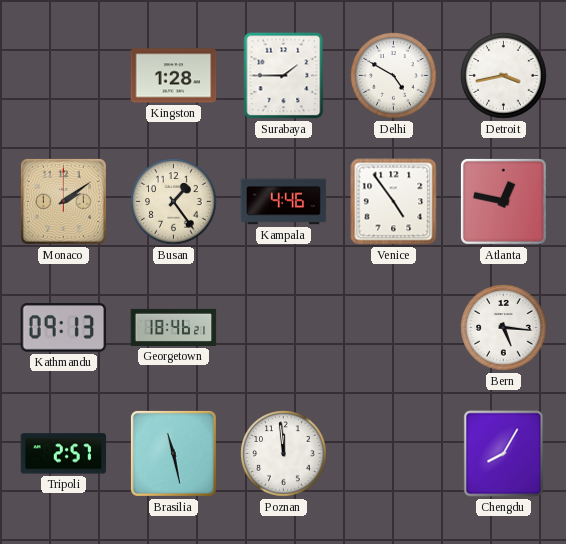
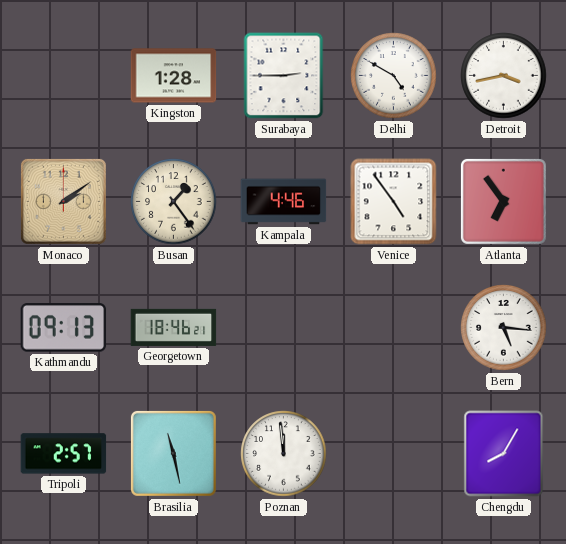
Surabaya: 1:45 -> 2:45 (284, 76)
Atlanta: 12:47 -> 6:54 (503, 201)
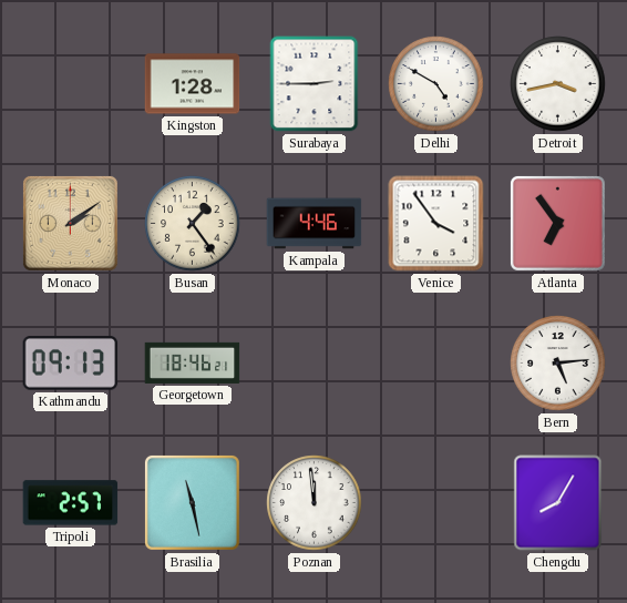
Venice: 4:54 -> 3:54 (436, 224)
Bern: 5:16 -> 5:14 (558, 364)
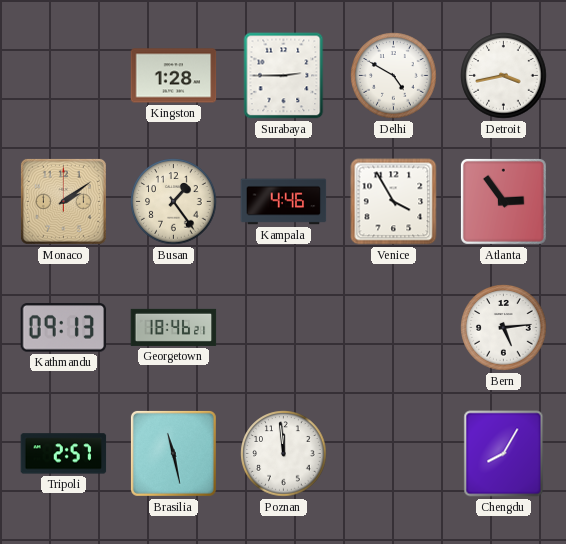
Venice: 3:54 -> 3:55 (394, 202)
Atlanta: 6:54 -> 2:54 (503, 201)
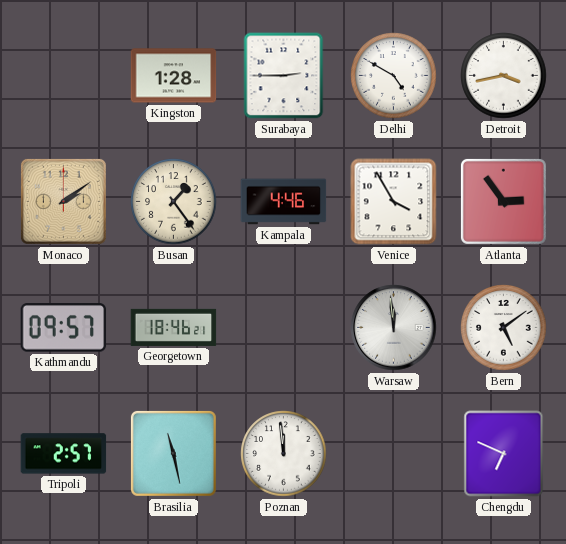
Kathmandu: 09:13 -> 09:57 (64, 328)
Warsaw: none -> 11:59 (394, 328)
Bern: 5:14 -> 5:09 (504, 328)
Chengdu: 8:05 -> 6:49 (504, 454)
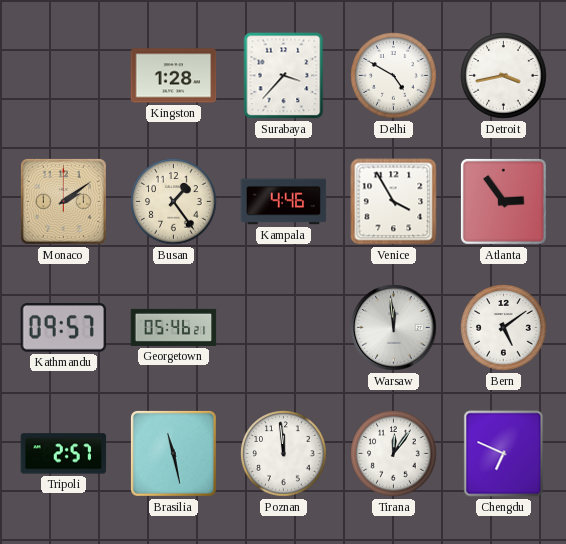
Surabaya: 2:45 -> 3:37 (284, 76)
Georgetown: 18:46 -> 05:46 (174, 327)
Tirana: none -> 12:06 (394, 454)
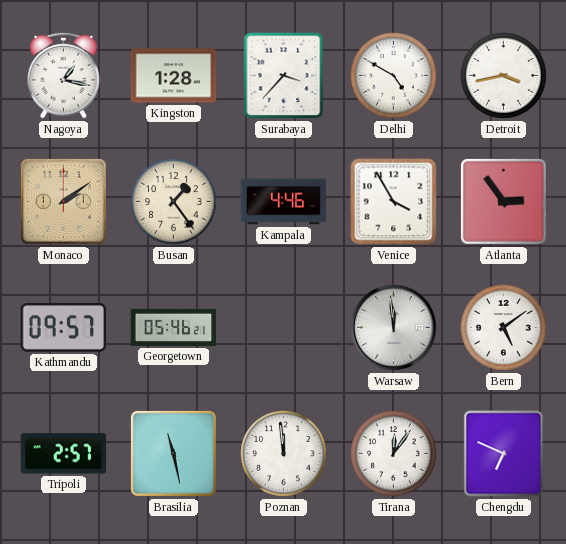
Nagoya: none -> 1:17 (64, 75)
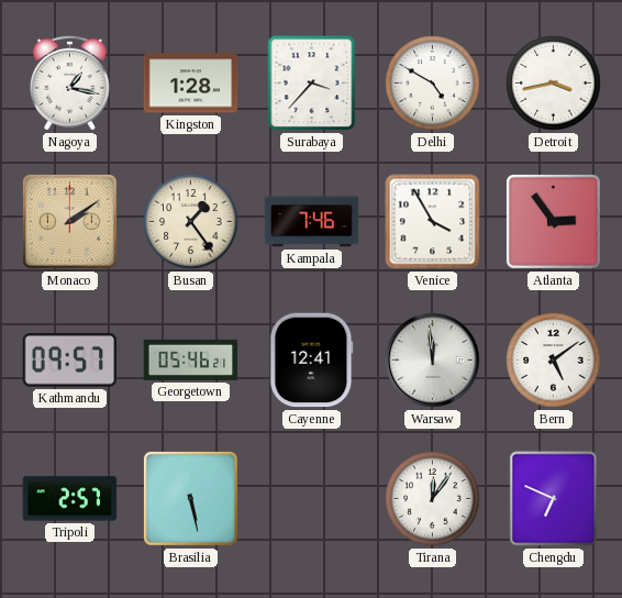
Kampala: 4:46 -> 7:46 (312, 222)
Cayenne: none -> 12:41 (312, 361)
Brasilia: 11:28 -> 5:28 (190, 498)
Poznan: 11:59 -> none (284, 454)
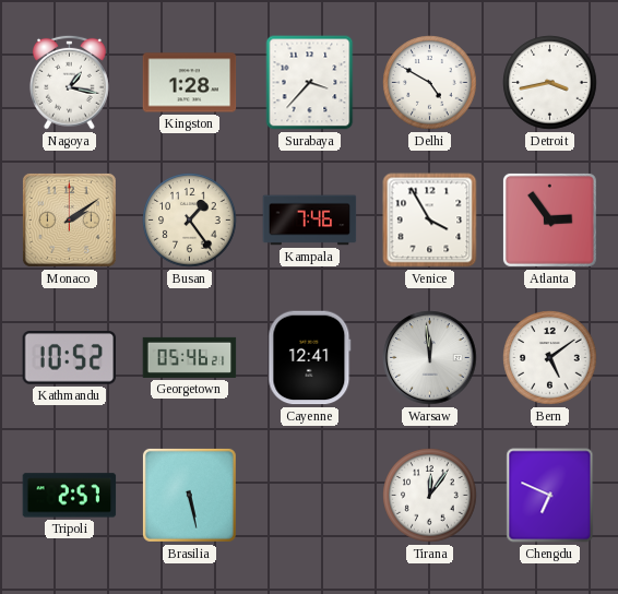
Kathmandu: 09:57 -> 10:52 (70, 358)
